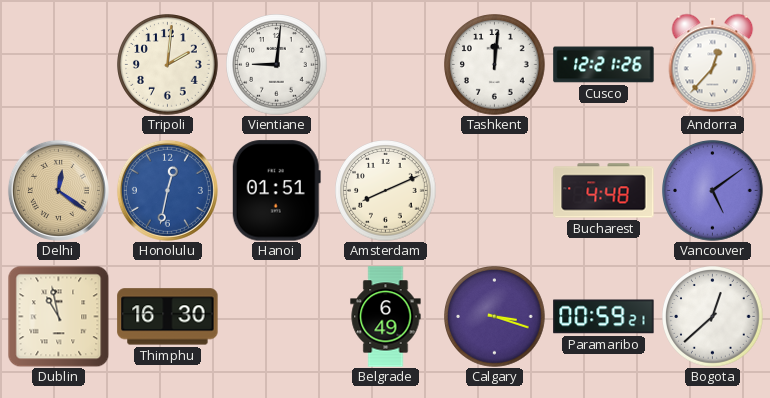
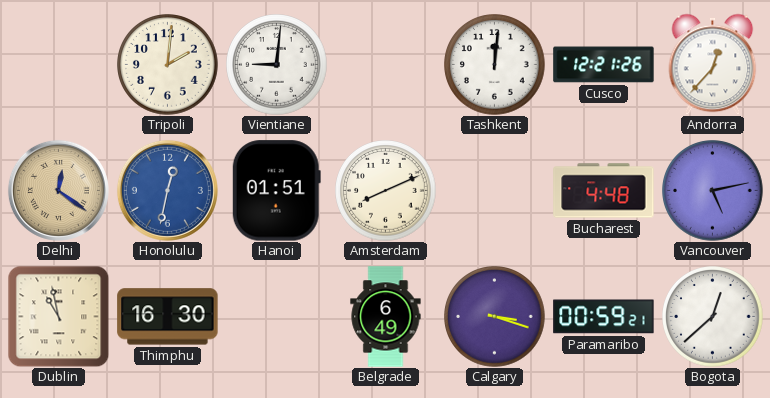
Vancouver: 5:09 -> 5:13 (713, 191)
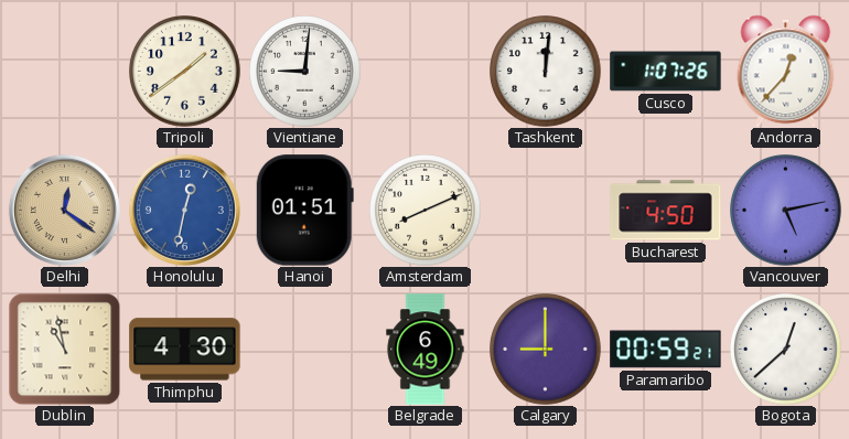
Tripoli: 2:01 -> 1:39 (185, 72)
Cusco: 12:21 -> 1:07 (666, 72)
Bucharest: 4:48 -> 4:50 (666, 211)
Thimphu: 16:30 -> 4:30 (185, 350)
Calgary: 3:18 -> 9:00 (546, 350)
